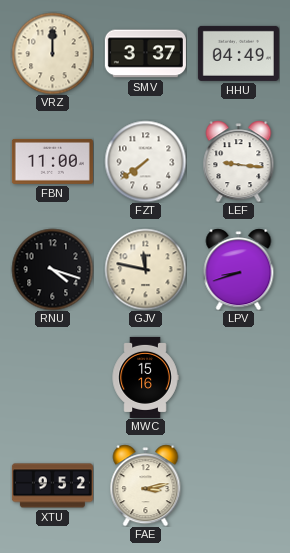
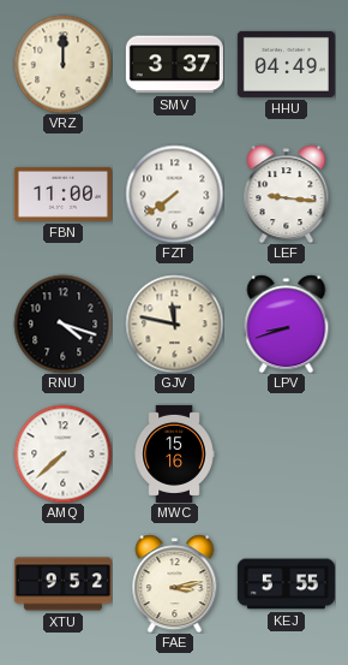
AMQ: none -> 7:38 (62, 453)
KEJ: none -> 5:55 (286, 584)
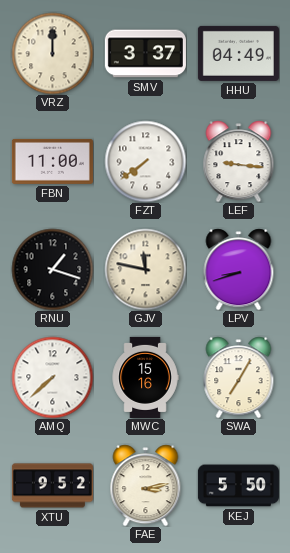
RNU: 4:18 -> 1:18 (52, 269)
SWA: none -> 7:05 (239, 377)
KEJ: 5:55 -> 5:50 (238, 486)
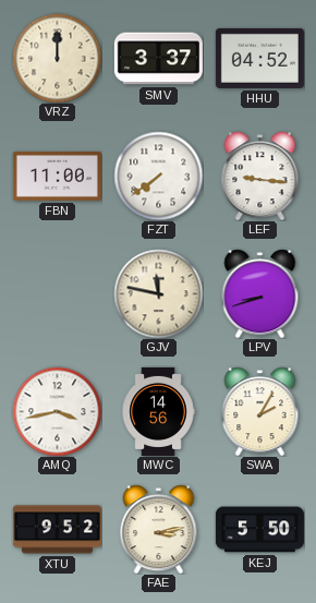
HHU: 04:49 -> 04:52 (259, 58)
RNU: 1:18 -> none (52, 269)
AMQ: 7:38 -> 3:43 (57, 411)
MWC: 15:16 -> 14:56 (158, 411)
SWA: 7:05 -> 2:05 (260, 411)
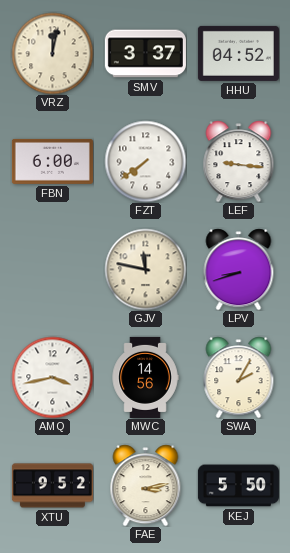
VRZ: 12:00 -> 12:02 (52, 53)
FBN: 11:00 -> 6:00 (52, 161)
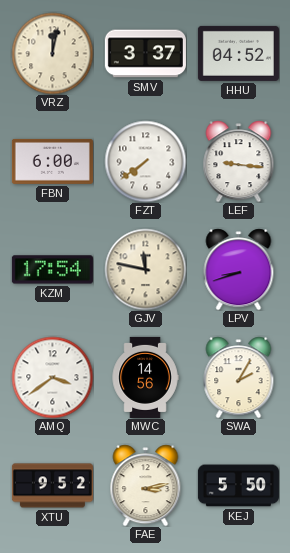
KZM: none -> 17:54 (52, 270)
AMQ: 3:43 -> 3:39 (52, 377)
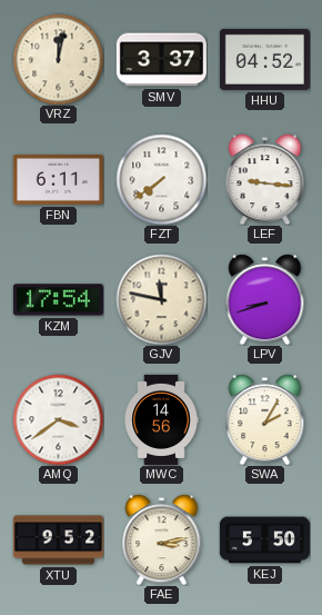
FBN: 6:00 -> 6:11 (58, 179)
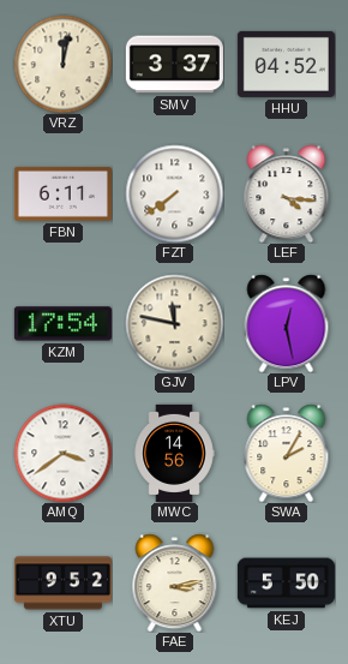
LEF: 9:16 -> 4:16 (287, 193)
LPV: 8:42 -> 12:28 (287, 323)
